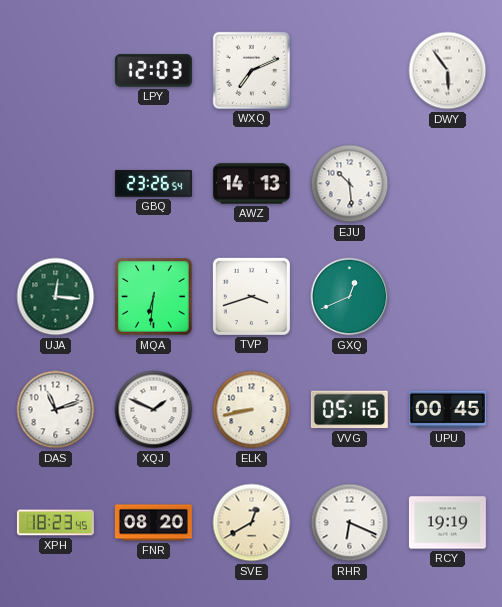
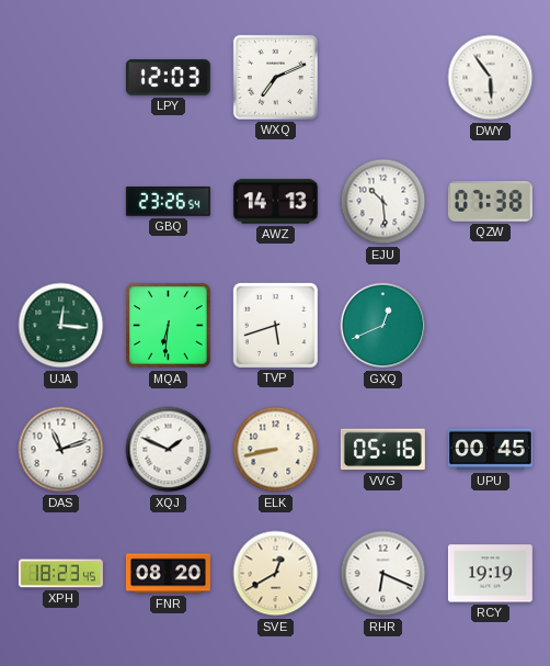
QZW: none -> 07:38 (490, 202)
TVP: 3:42 -> 5:42 (275, 325)
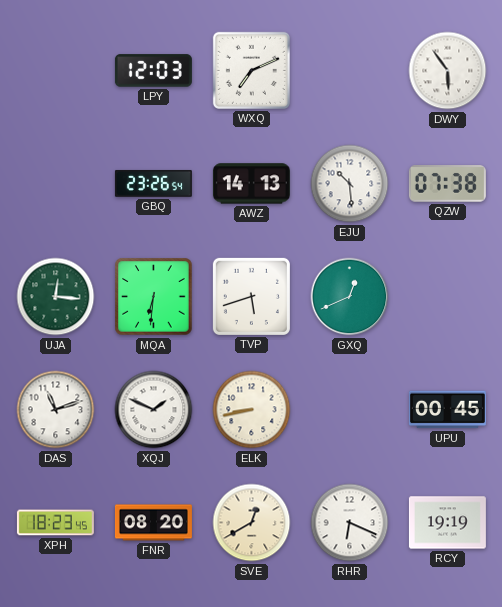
VVG: 05:16 -> none (382, 450)
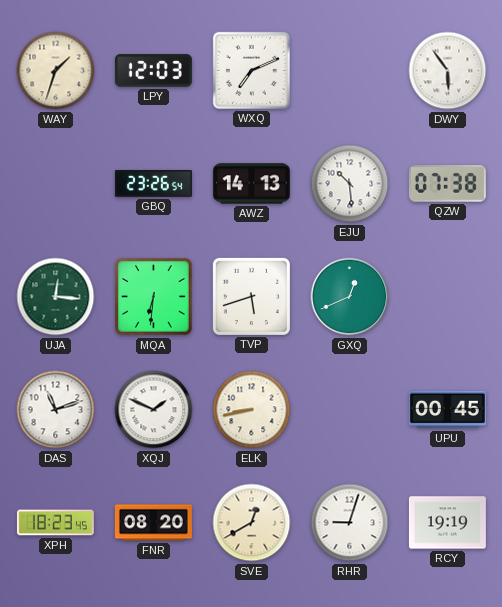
WAY: none -> 1:33 (56, 71)
RHR: 6:19 -> 9:03 (350, 523)
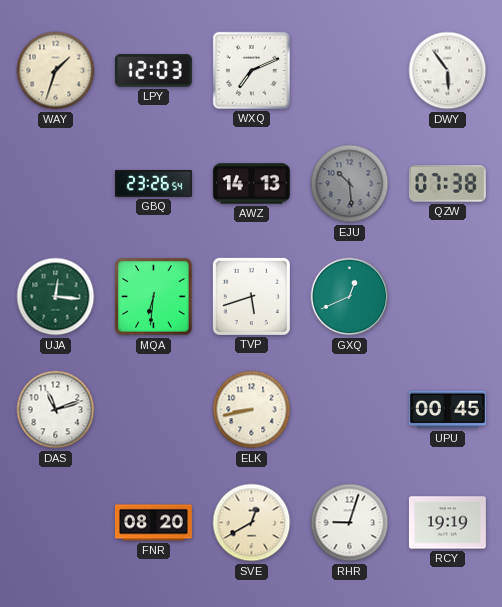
EJU dial: white -> grey (350, 184)
XQJ: 1:49 -> none (154, 410)
XPH: 18:23 -> none (55, 523)
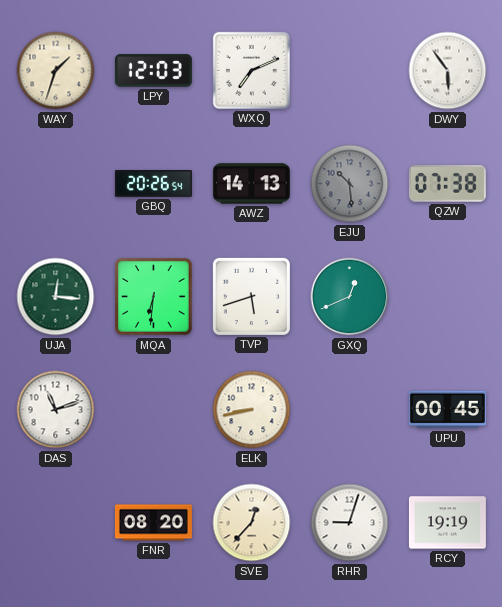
GBQ: 23:26 -> 20:26 (153, 183)
SVE: 12:40 -> 12:37 (252, 523)
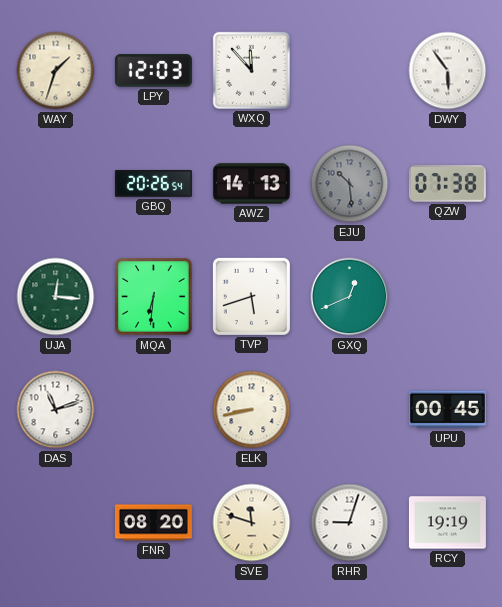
WXQ: 7:11 -> 11:53 (251, 70)
SVE: 12:37 -> 11:48 (252, 523)
